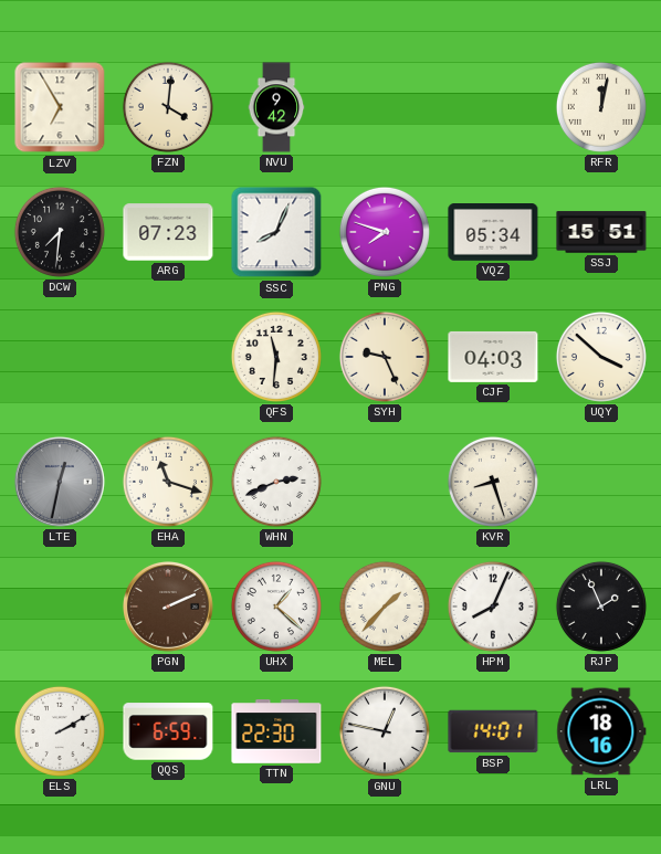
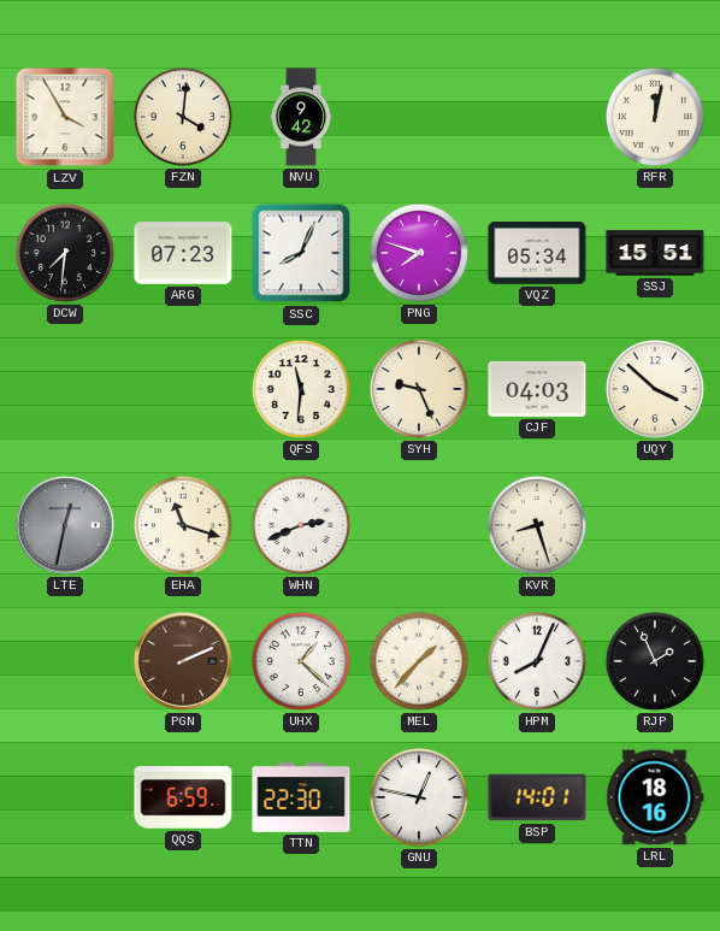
LZV: 6:55 -> 3:55 (65, 117)
ELS: 2:10 -> none (60, 731)
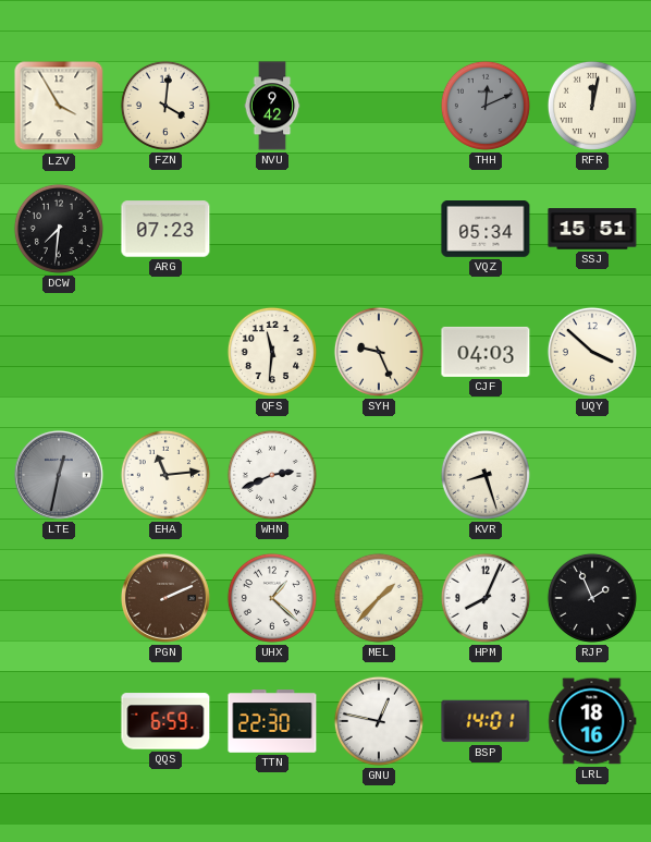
THH: none -> 12:11 (486, 106)
SSC: 8:04 -> none (301, 253)
PNG: 7:48 -> none (419, 253)
EHA: 11:18 -> 11:14 (165, 475)
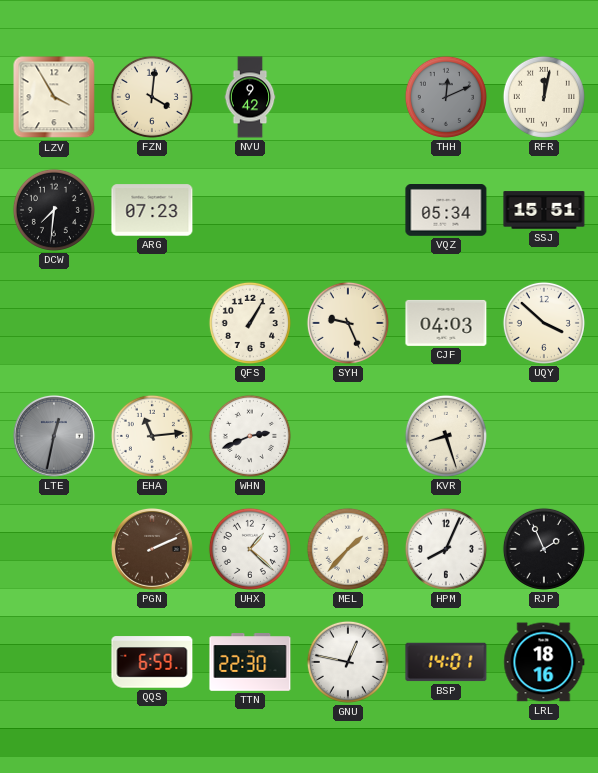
QFS: 11:31 -> 1:05 (250, 323)
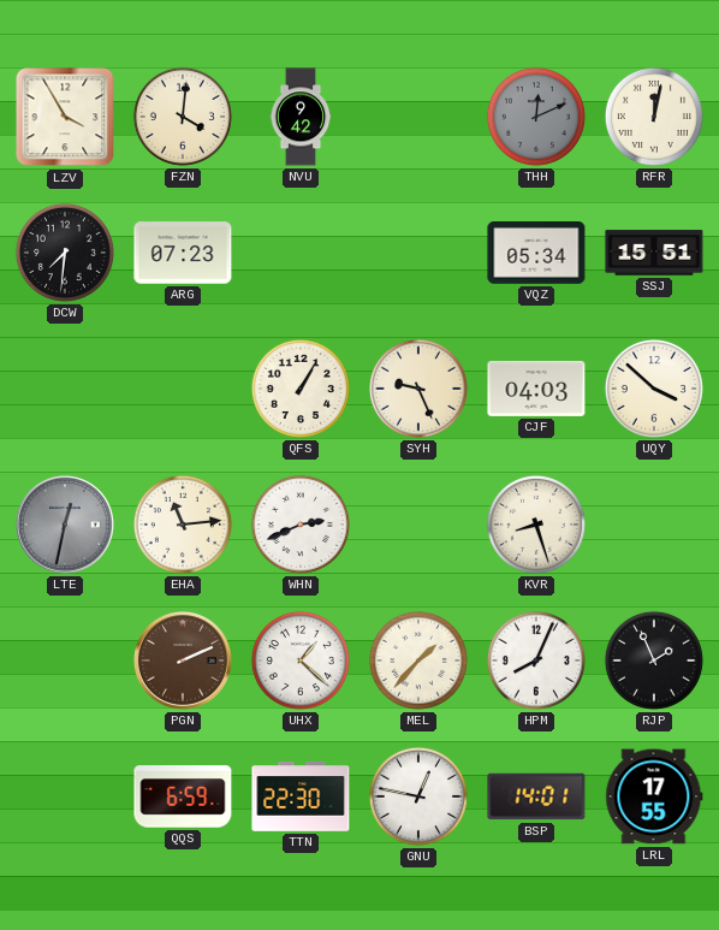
LRL: 18:16 -> 17:55 (654, 796)
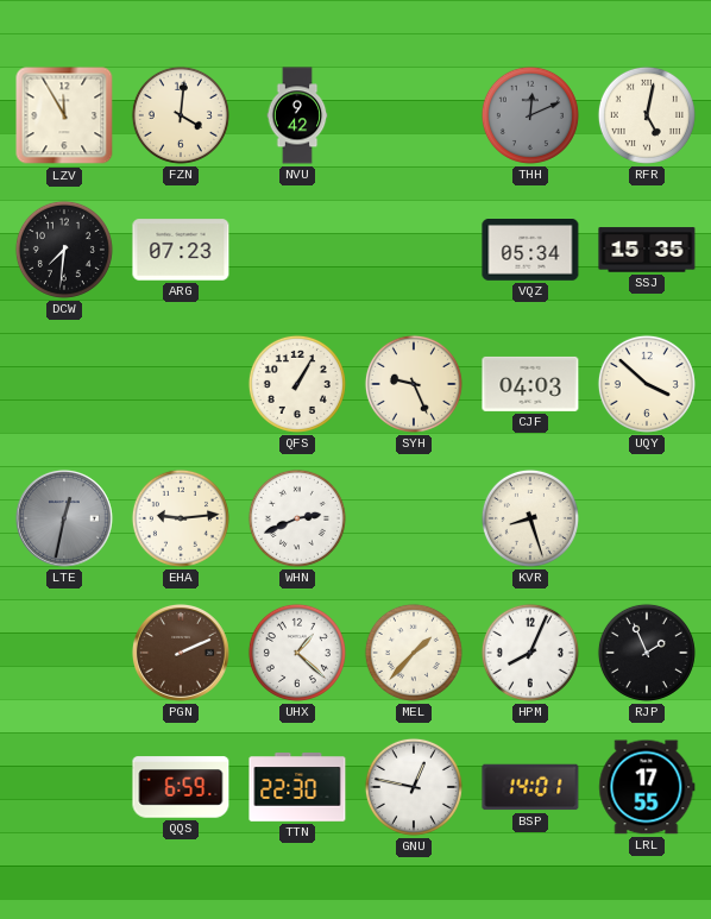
LZV: 3:55 -> 11:55 (64, 115)
RFR: 12:02 -> 5:02 (647, 115)
SSJ: 15:51 -> 15:35 (647, 250)
EHA: 11:14 -> 9:14 (181, 518)
